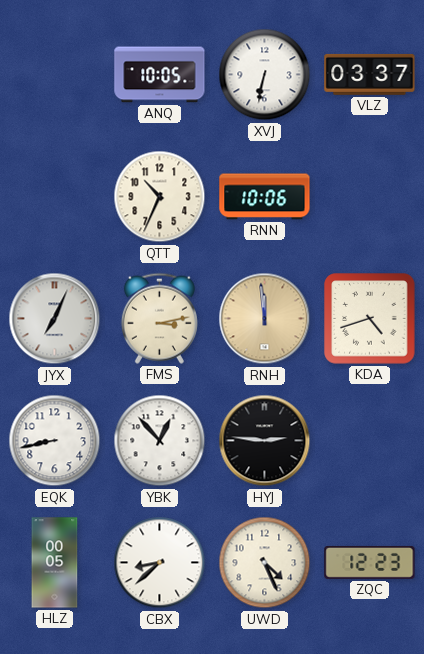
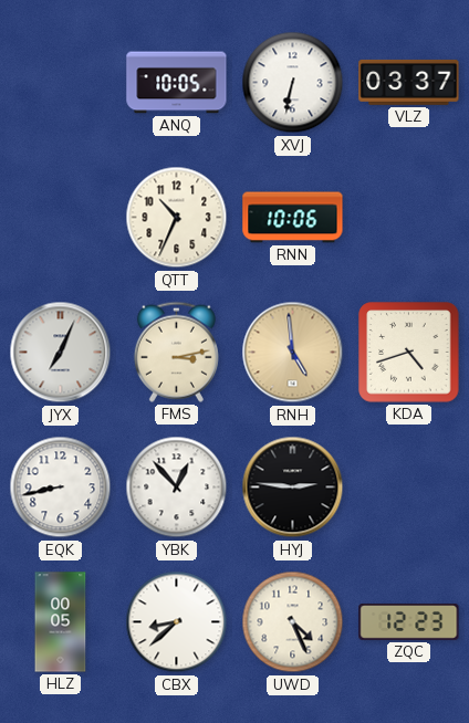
RNH: 11:59 -> 4:59 (293, 353)
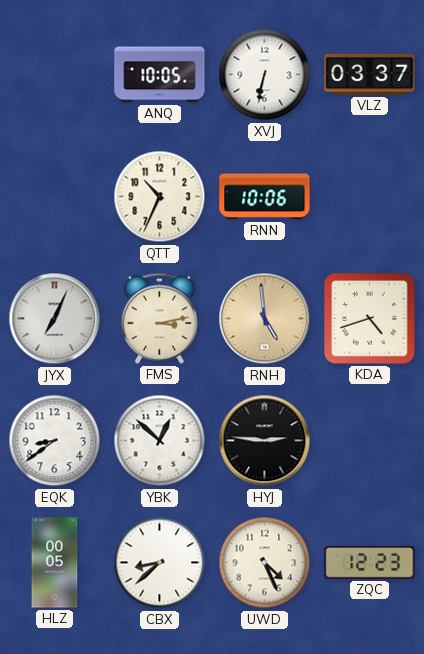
EQK: 8:43 -> 8:39 (55, 441)
YBK: 12:53 -> 12:52 (160, 441)
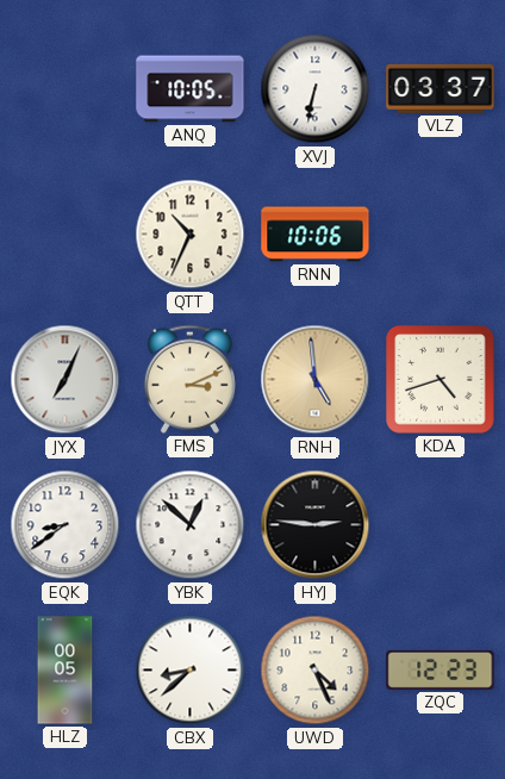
FMS: 3:13 -> 3:11 (189, 379)
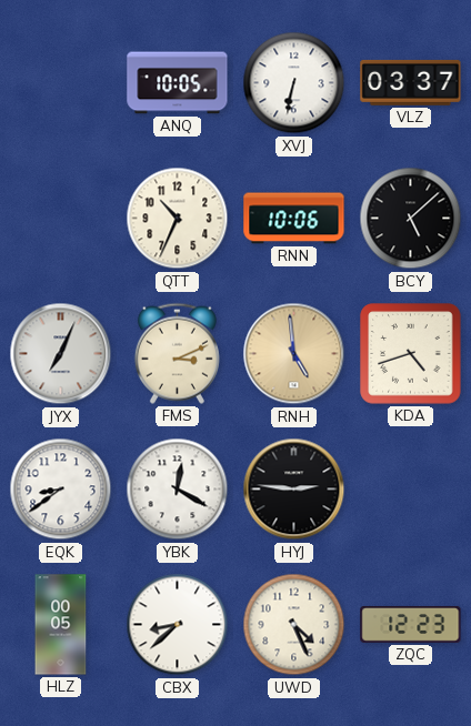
BCY: none -> 5:08 (411, 219)
YBK: 12:52 -> 12:20 (178, 490)
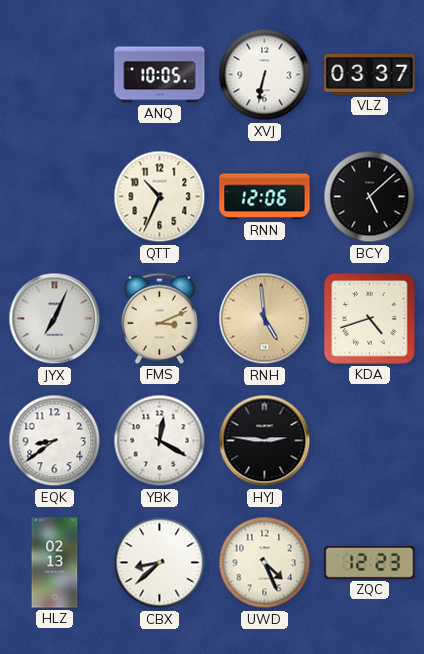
RNN: 10:06 -> 12:06 (265, 197)
HLZ: 00:05 -> 02:13 (55, 563)
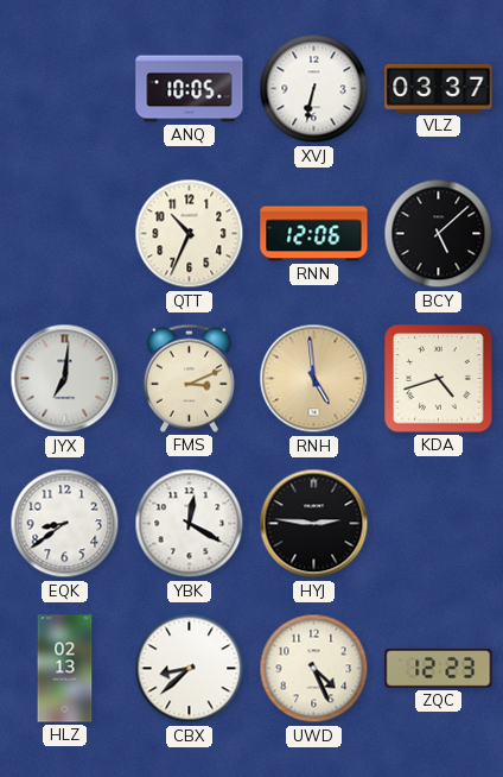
JYX: 7:04 -> 7:01 (65, 379)
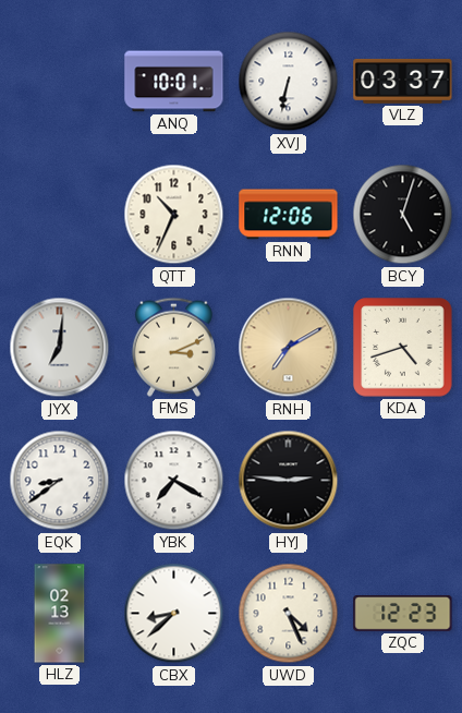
ANQ: 10:05 -> 10:01 (174, 82)
BCY: 5:08 -> 5:03 (403, 215)
RNH: 4:59 -> 7:10 (289, 348)
YBK: 12:20 -> 7:20 (174, 481)
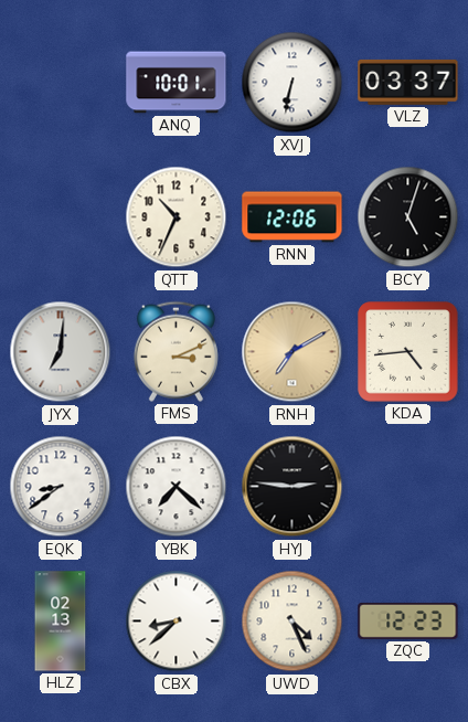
KDA: 4:42 -> 4:44 (408, 352)
YBK: 7:20 -> 7:22 (177, 487)
